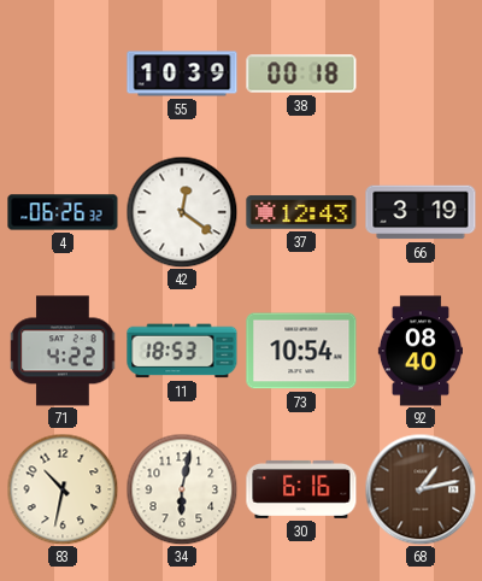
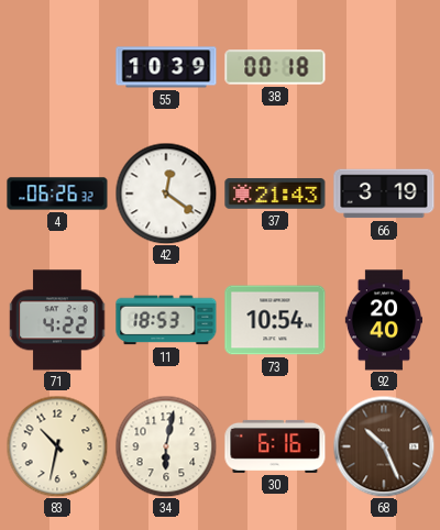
37: 12:43 -> 21:43 (275, 194)
92: 08:40 -> 20:40 (383, 320)
68: 1:13 -> 10:26 (384, 446)
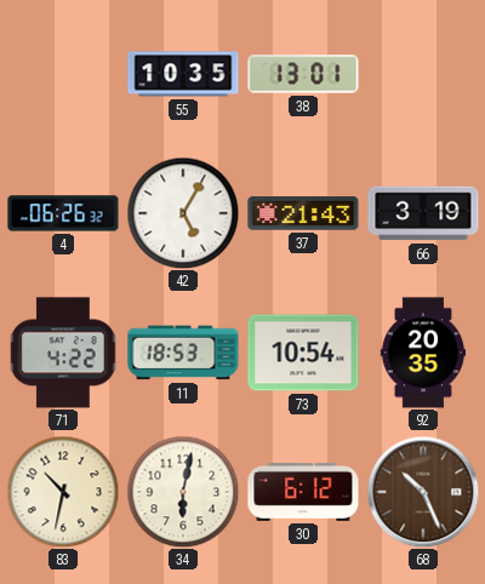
55: 10:39 -> 10:35 (183, 74)
38: 00:18 -> 13:01 (303, 74)
42: 12:21 -> 5:05 (183, 213)
92: 20:40 -> 20:35 (422, 353)
30: 6:16 -> 6:12 (303, 492)
